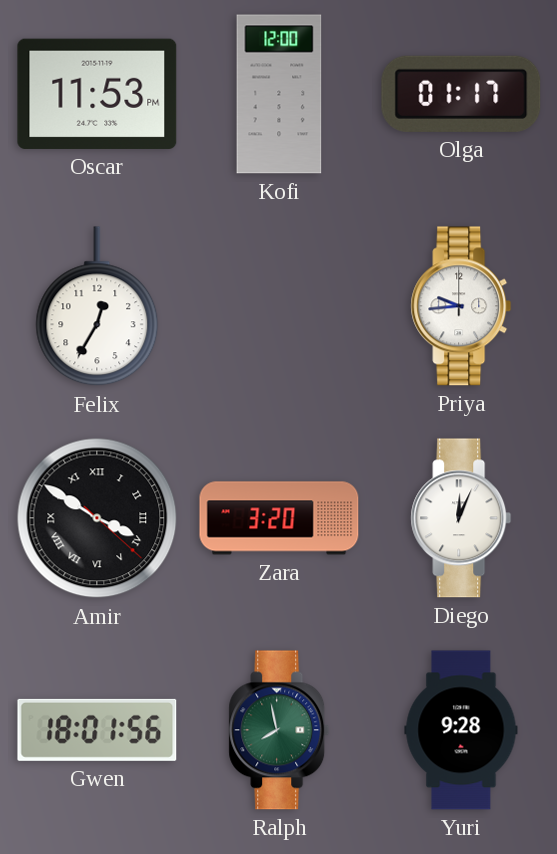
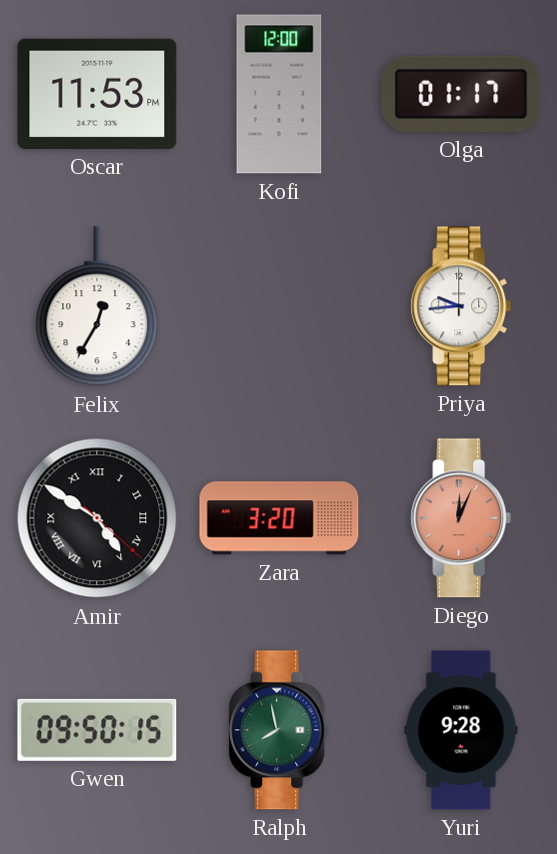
Amir: 3:50 -> 4:50 (97, 518)
Diego dial: white -> salmon (461, 518)
Gwen: 18:01 -> 09:50 (97, 730)
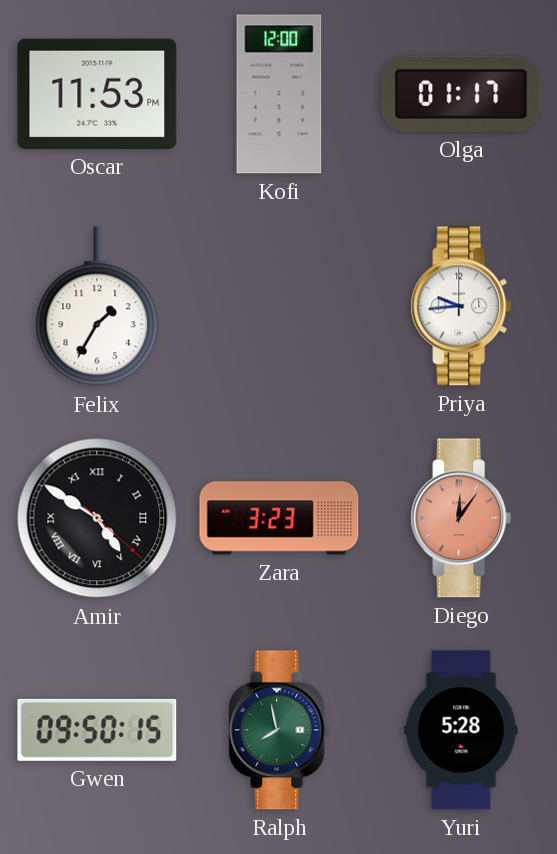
Felix: 12:35 -> 1:35 (97, 307)
Zara: 3:20 -> 3:23 (279, 518)
Diego: 12:04 -> 12:06 (461, 518)
Yuri: 9:28 -> 5:28 (461, 730)
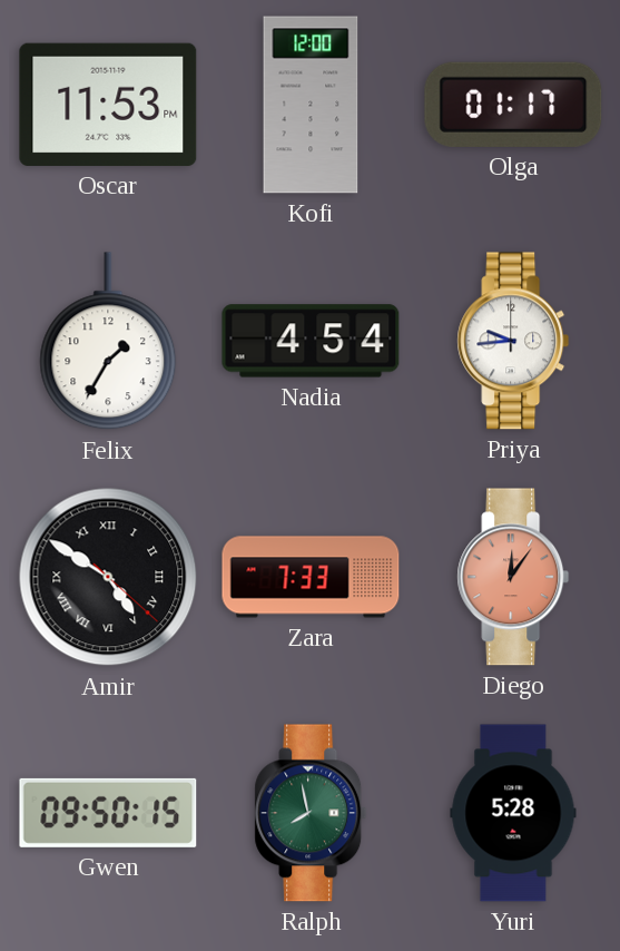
Nadia: none -> 4:54 (311, 341)
Zara: 3:23 -> 7:33 (311, 577)
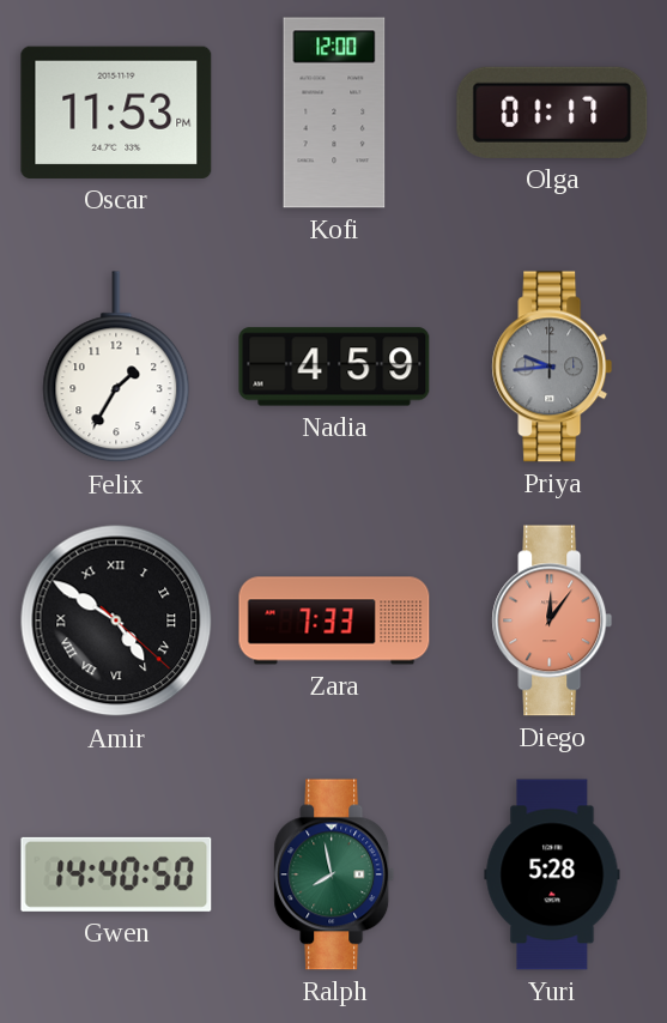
Nadia: 4:54 -> 4:59 (334, 367)
Priya dial: white -> grey (552, 367)
Gwen: 09:50 -> 14:40 (116, 874)
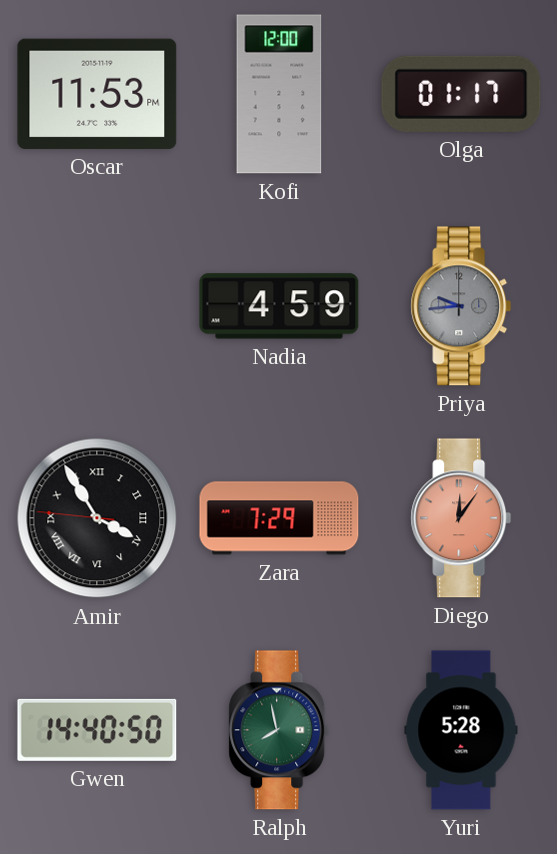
Felix: 1:35 -> none (116, 368)
Amir: 4:50 -> 3:54 (97, 518)
Zara: 7:33 -> 7:29 (279, 518)
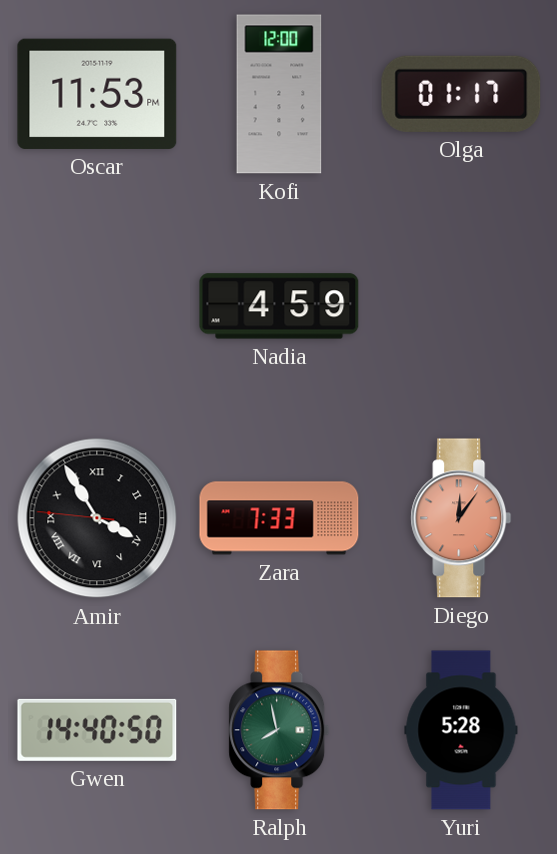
Priya: 9:44 -> none (461, 306)
Zara: 7:29 -> 7:33 (279, 518)
